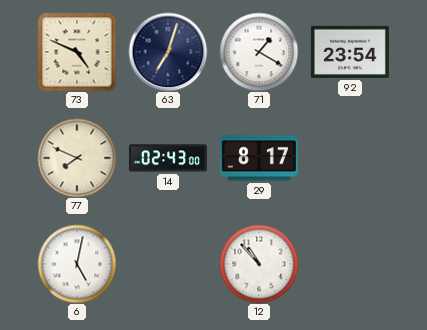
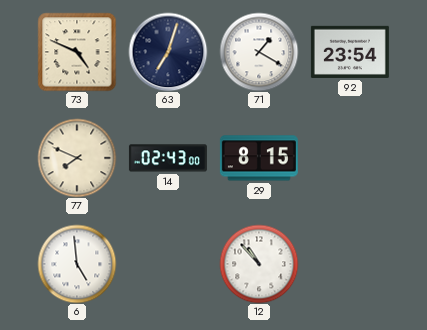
29: 8:17 -> 8:15 (259, 158)
6: 5:02 -> 4:59 (77, 264)
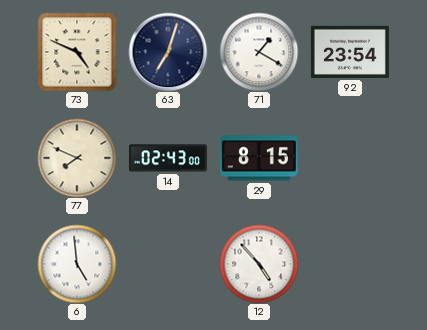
12: 10:53 -> 4:53 (259, 264)
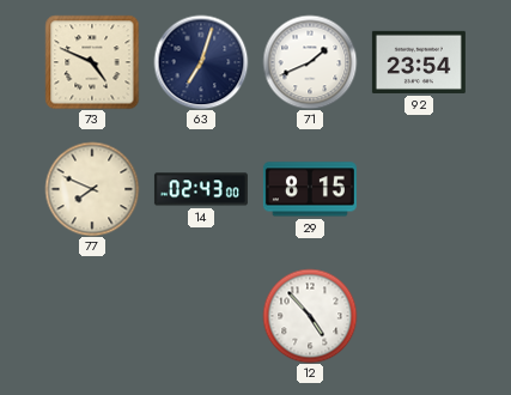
71: 1:20 -> 1:41 (310, 62)
6: 4:59 -> none (77, 264)
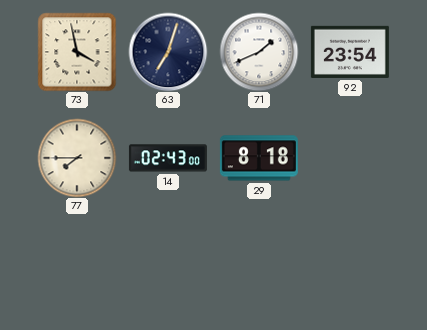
73: 4:49 -> 3:58 (77, 52)
77: 7:49 -> 7:45 (77, 158)
29: 8:15 -> 8:18 (259, 158)
12: 4:53 -> none (310, 316)
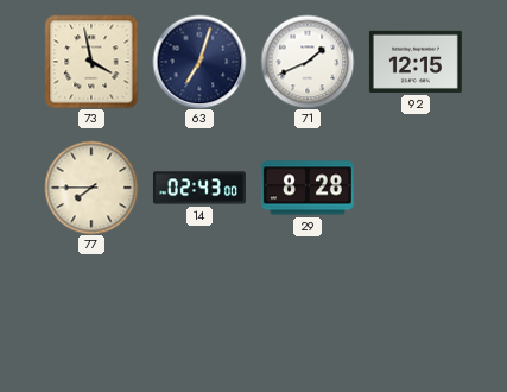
92: 23:54 -> 12:15 (416, 62)
29: 8:18 -> 8:28 (308, 188)
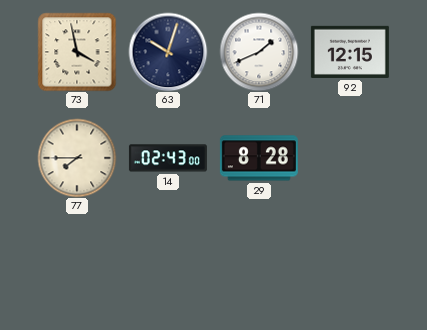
63: 7:03 -> 10:03 (168, 52)
